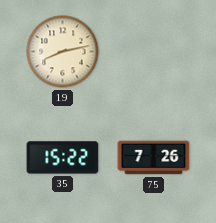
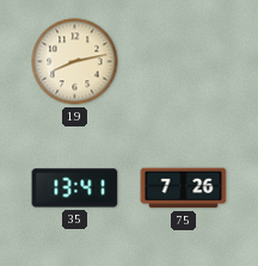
35: 15:22 -> 13:41 (75, 188)
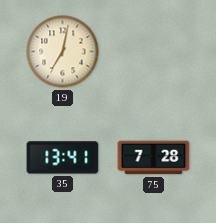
19: 8:13 -> 7:02 (63, 52)
75: 7:26 -> 7:28 (154, 158)
